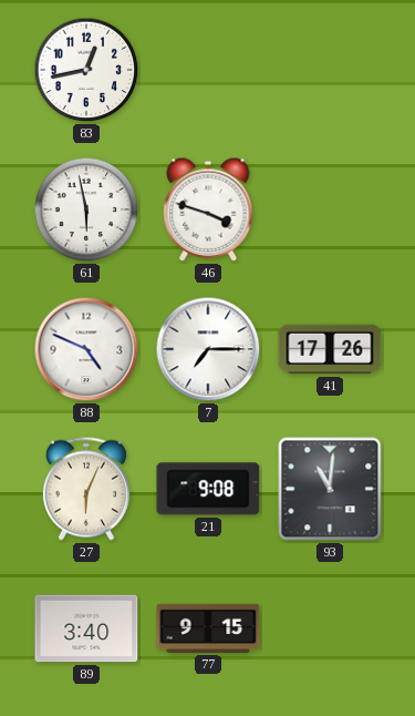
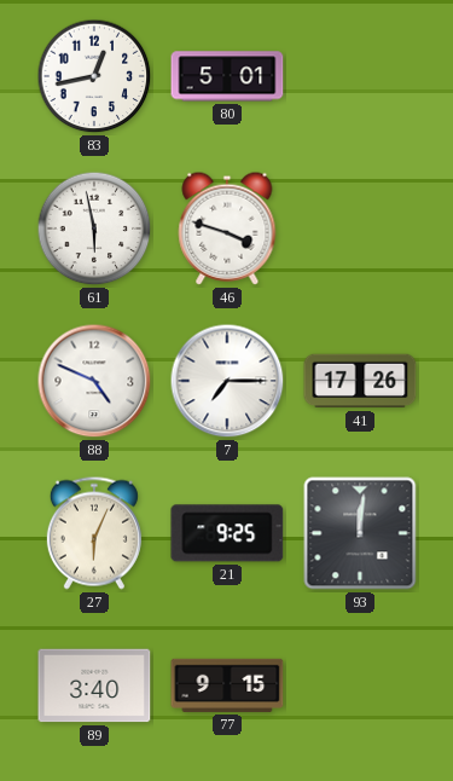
80: none -> 5:01 (227, 76)
21: 9:08 -> 9:25 (227, 533)
93: 11:01 -> 12:01 (360, 533)
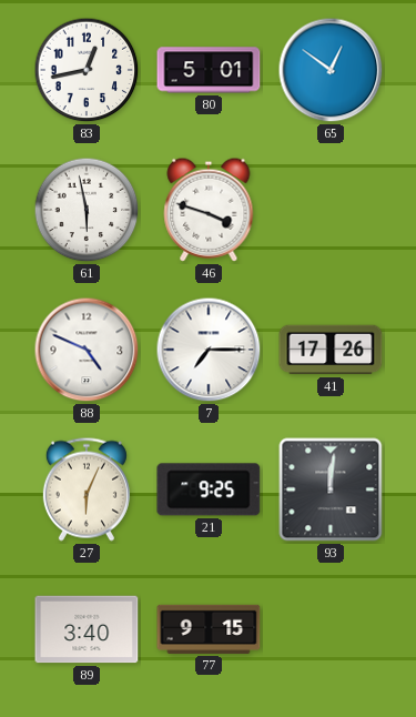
65: none -> 12:51 (331, 70)
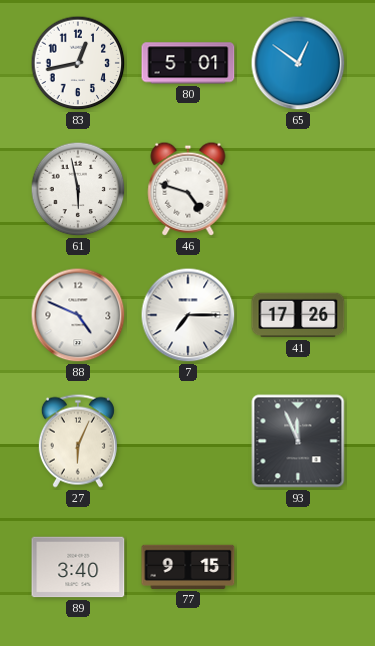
46: 3:48 -> 4:48 (188, 189)
21: 9:25 -> none (209, 489)
93: 12:01 -> 11:56 (298, 441)
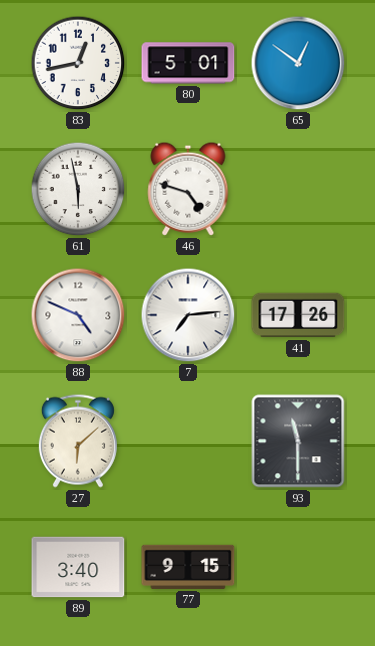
7: 7:15 -> 7:14 (188, 315)
27: 6:04 -> 6:08 (78, 441)
93: 11:56 -> 11:30 (298, 441)
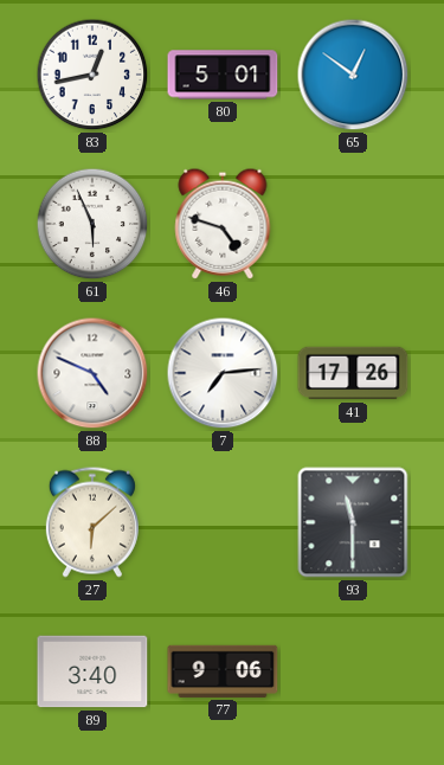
61: 5:58 -> 5:56 (92, 224)
77: 9:15 -> 9:06 (223, 671)
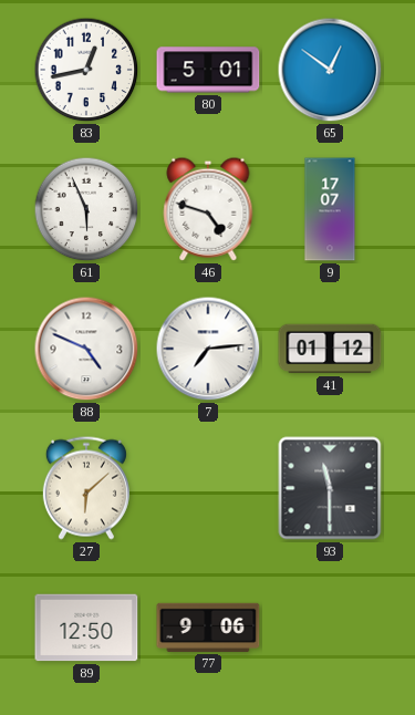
9: none -> 17:07 (330, 209)
41: 17:26 -> 01:12 (330, 349)
89: 3:40 -> 12:50 (86, 628)
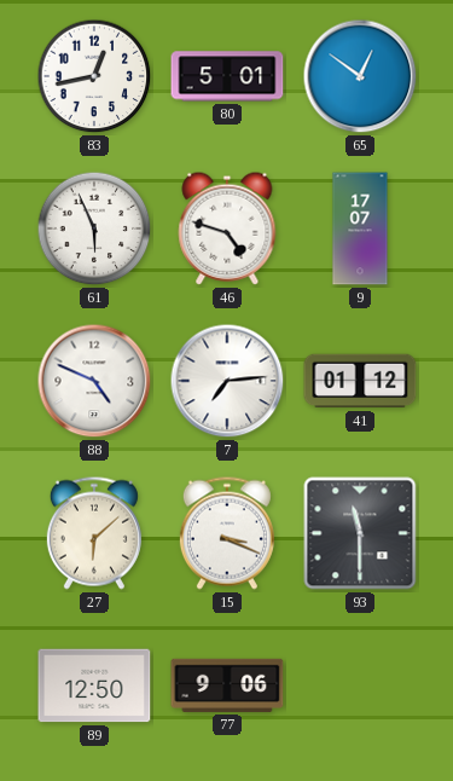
15: none -> 3:19 (227, 533)
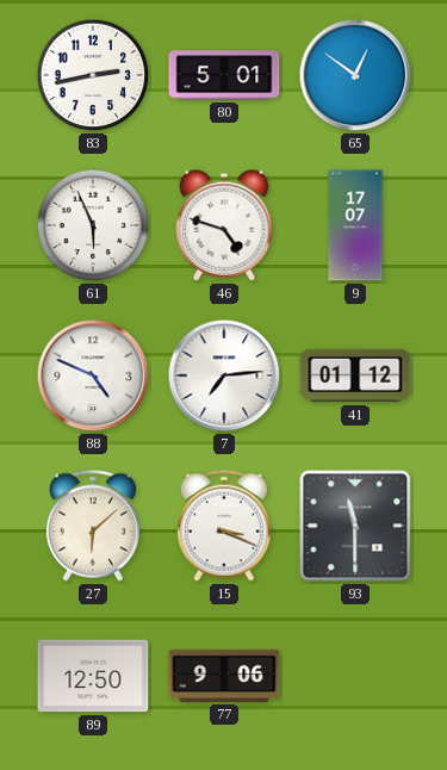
83: 12:43 -> 2:43 (93, 75)
